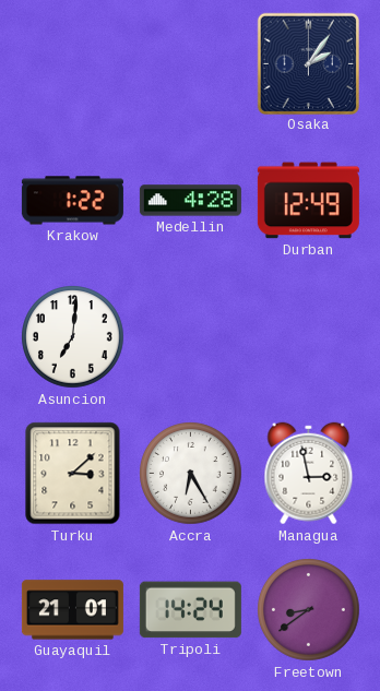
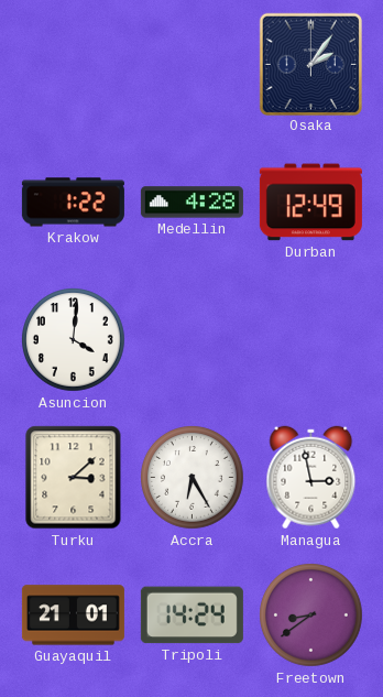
Asuncion: 7:01 -> 4:01 (74, 340)
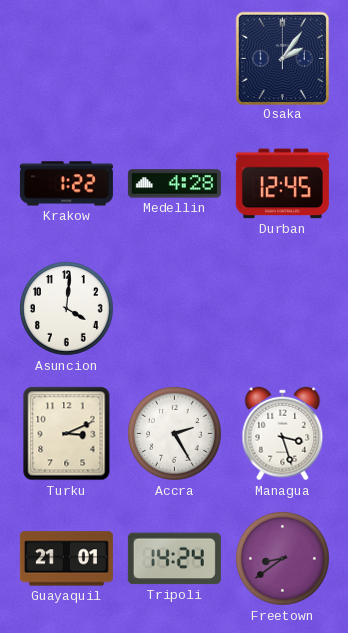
Durban: 12:49 -> 12:45 (282, 184)
Turku: 3:08 -> 3:11 (67, 434)
Accra: 6:25 -> 2:25 (175, 434)
Managua: 2:58 -> 3:27 (283, 434)
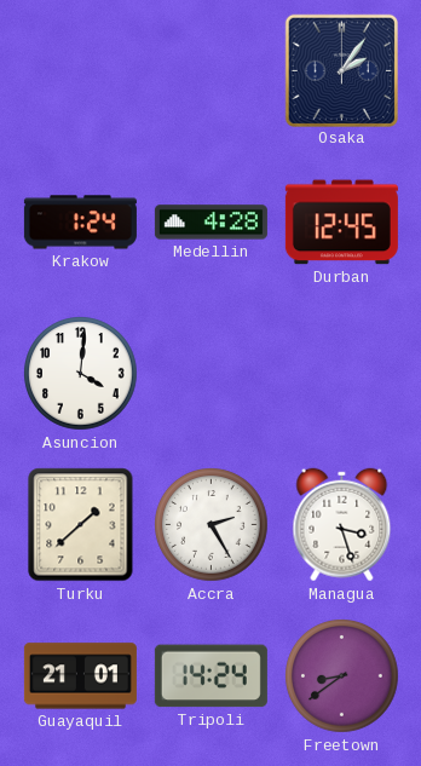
Krakow: 1:22 -> 1:24 (80, 223)
Turku: 3:11 -> 1:38 (81, 525)
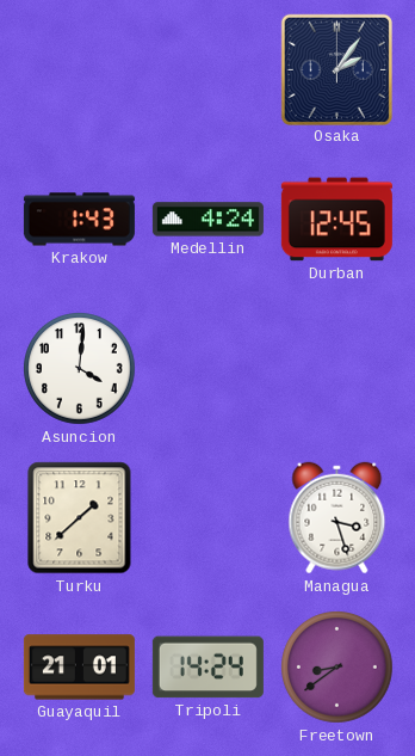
Krakow: 1:24 -> 1:43 (79, 220)
Medellin: 4:28 -> 4:24 (207, 220)
Accra: 2:25 -> none (212, 525)
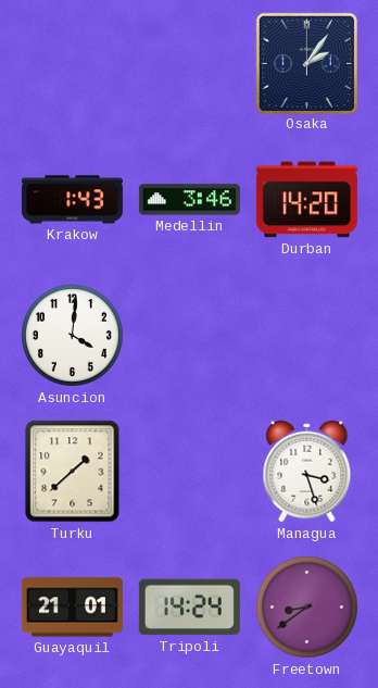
Medellin: 4:24 -> 3:46 (189, 200)
Durban: 12:45 -> 14:20 (306, 200)
